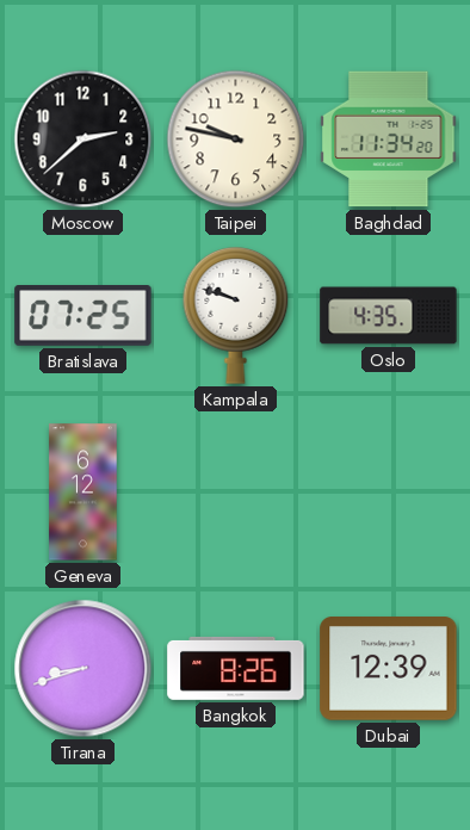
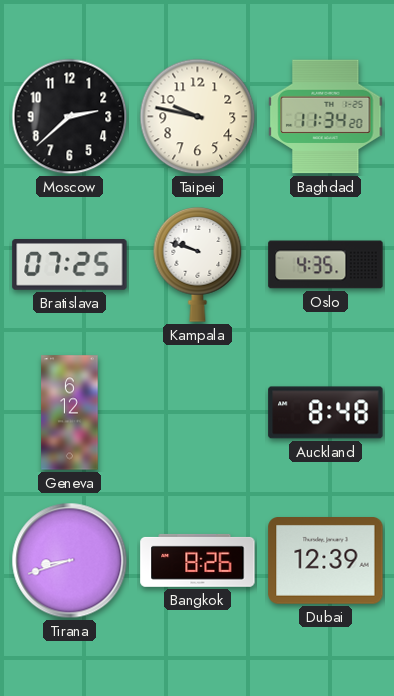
Auckland: none -> 8:48 (326, 413)
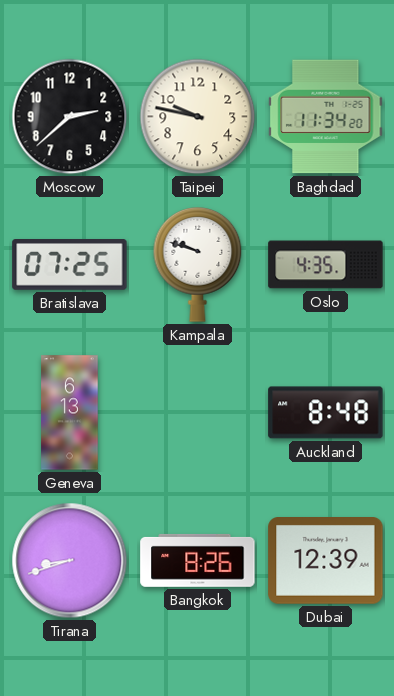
Geneva: 6:12 -> 6:13 (70, 413)
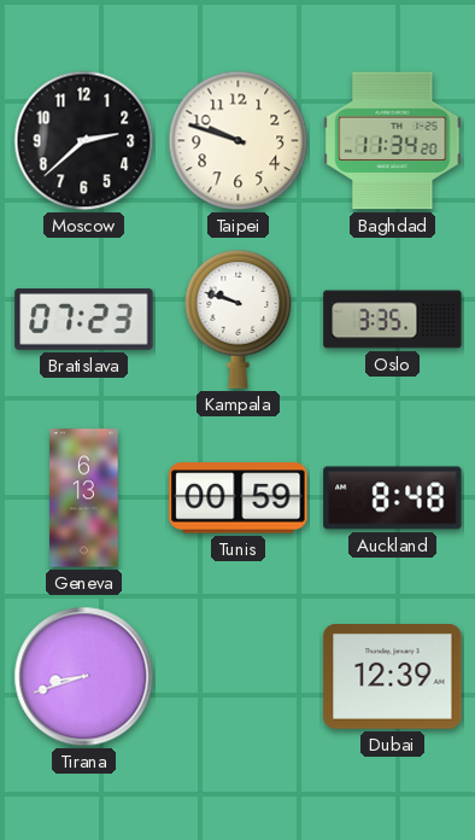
Taipei: 9:47 -> 9:48 (239, 141)
Bratislava: 07:25 -> 07:23 (84, 320)
Oslo: 4:35 -> 3:35 (393, 320)
Tunis: none -> 00:59 (239, 498)
Bangkok: 8:26 -> none (198, 560)
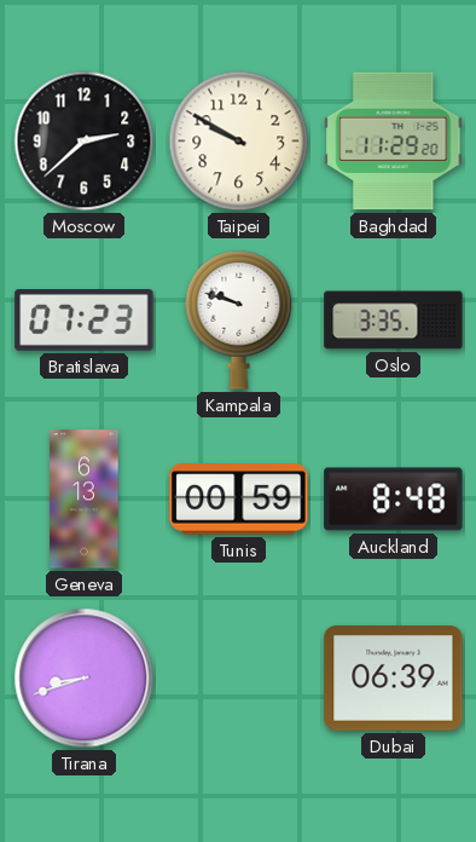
Taipei: 9:48 -> 9:50 (239, 142)
Baghdad: 11:34 -> 11:29 (394, 142)
Dubai: 12:39 -> 06:39 (394, 679)
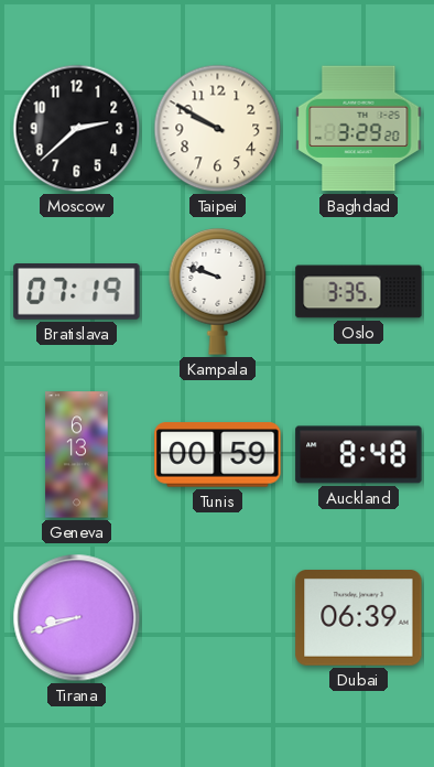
Baghdad: 11:29 -> 3:29 (359, 129)
Bratislava: 07:23 -> 07:19 (77, 292)
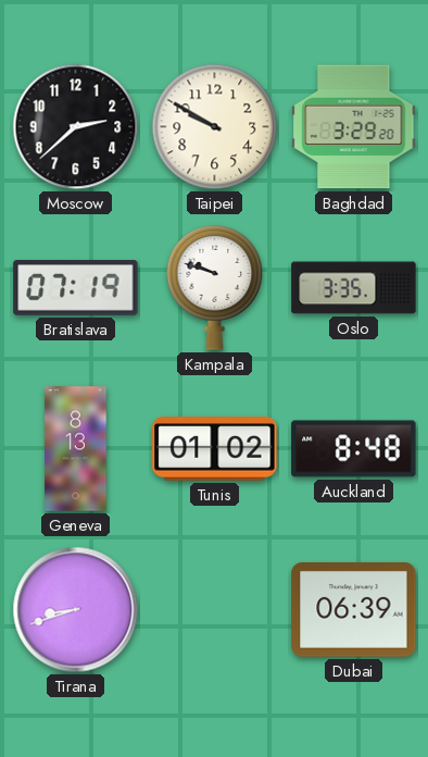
Geneva: 6:13 -> 8:13 (76, 449)
Tunis: 00:59 -> 01:02 (215, 449)
